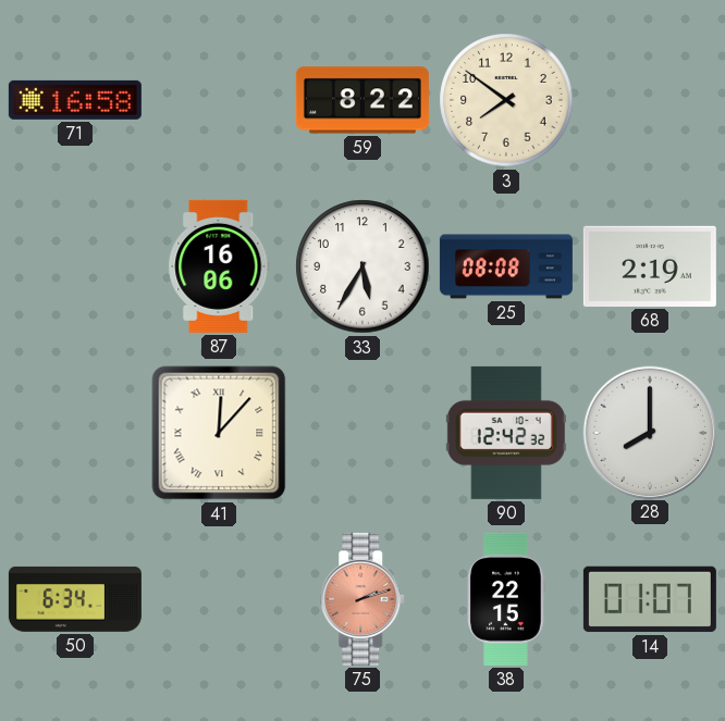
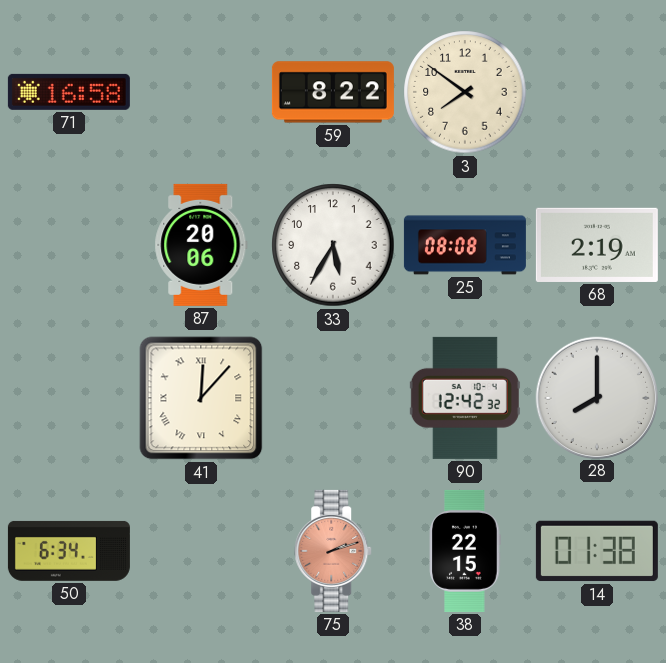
87: 16:06 -> 20:06 (201, 245)
14: 01:07 -> 01:38 (597, 551)
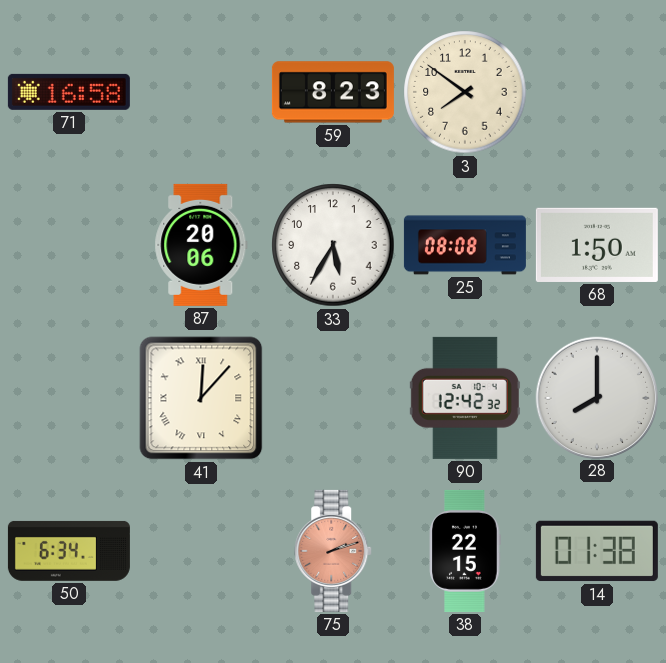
59: 8:22 -> 8:23 (333, 92)
68: 2:19 -> 1:50 (597, 245)
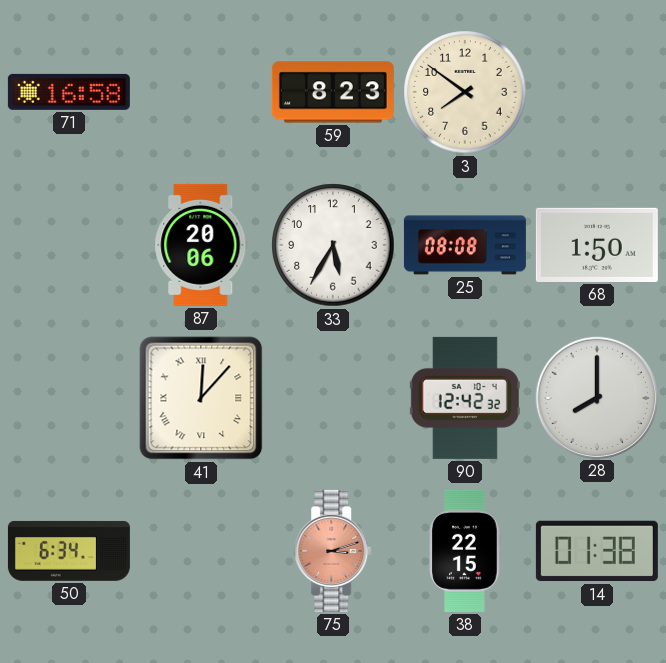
75: 2:12 -> 3:12 (334, 551)
